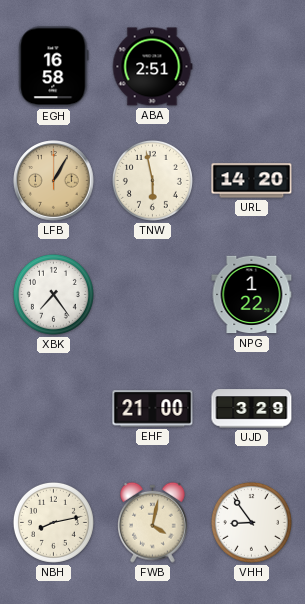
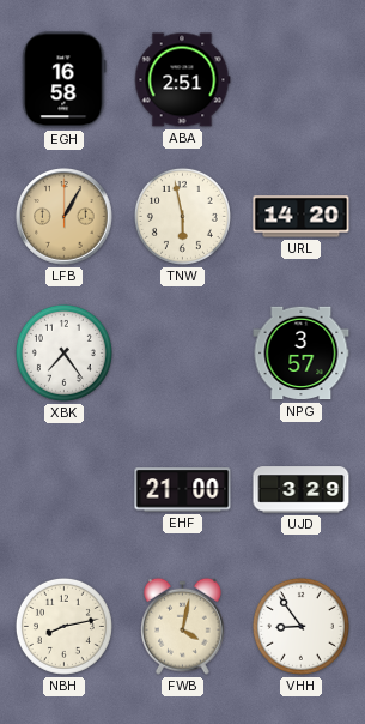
NPG: 1:22 -> 3:57 (302, 354)
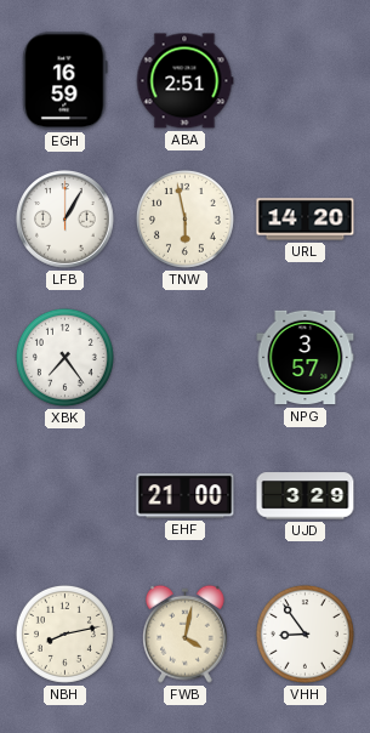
EGH: 16:58 -> 16:59 (66, 81)
LFB dial: champagne -> white (66, 220)
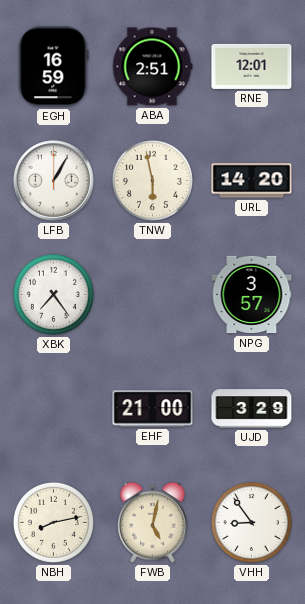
RNE: none -> 12:01 (252, 66)
FWB: 4:02 -> 5:02 (153, 522)
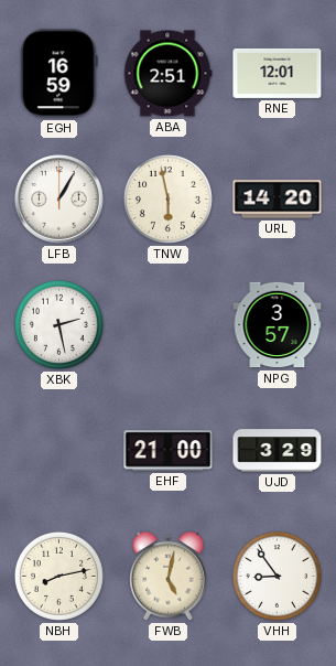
XBK: 7:24 -> 2:28 (58, 324)
